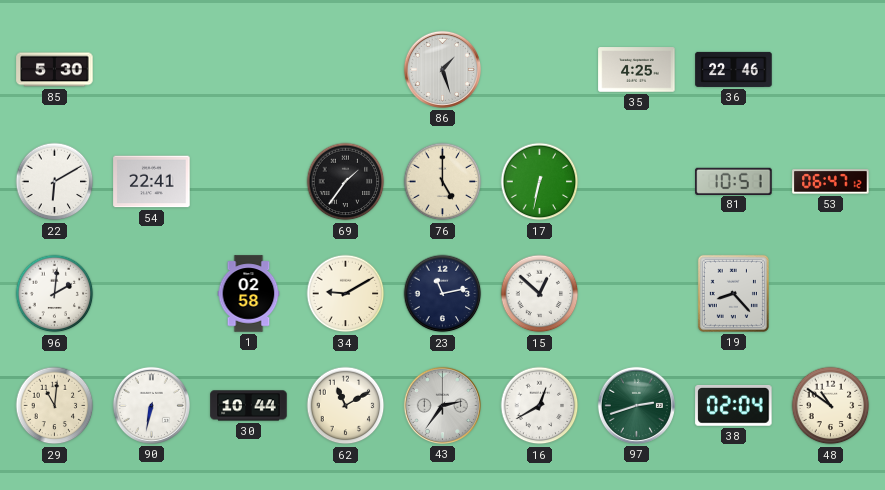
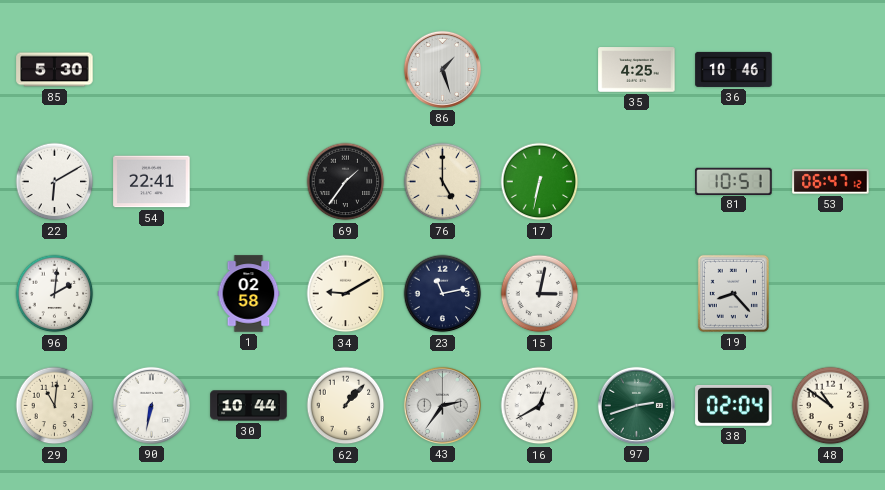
36: 22:46 -> 10:46 (734, 69)
15: 12:52 -> 3:02 (540, 294)
62: 11:10 -> 1:07 (346, 406)
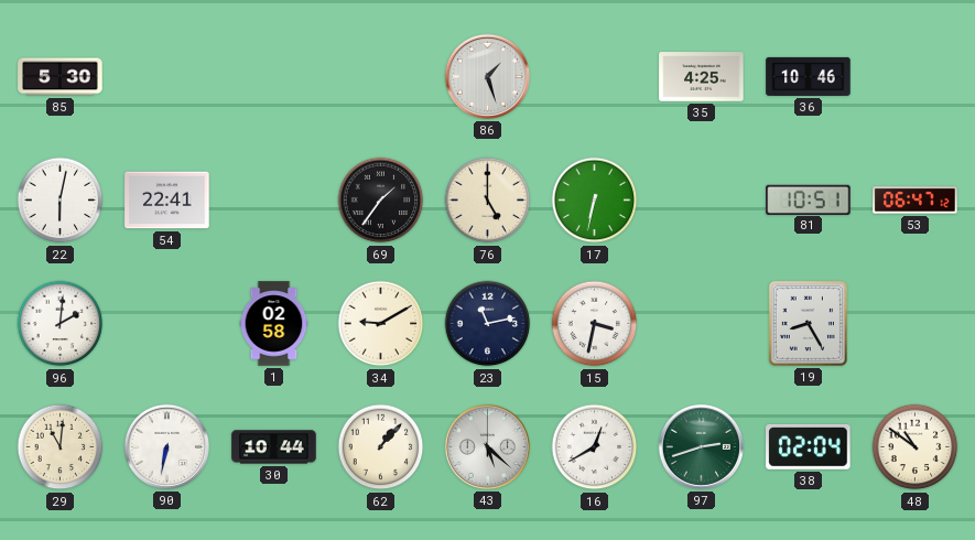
22: 6:10 -> 6:02 (61, 201)
15: 3:02 -> 3:32 (595, 324)
19: 8:23 -> 8:25 (808, 323)
43: 2:36 -> 5:22 (487, 446)
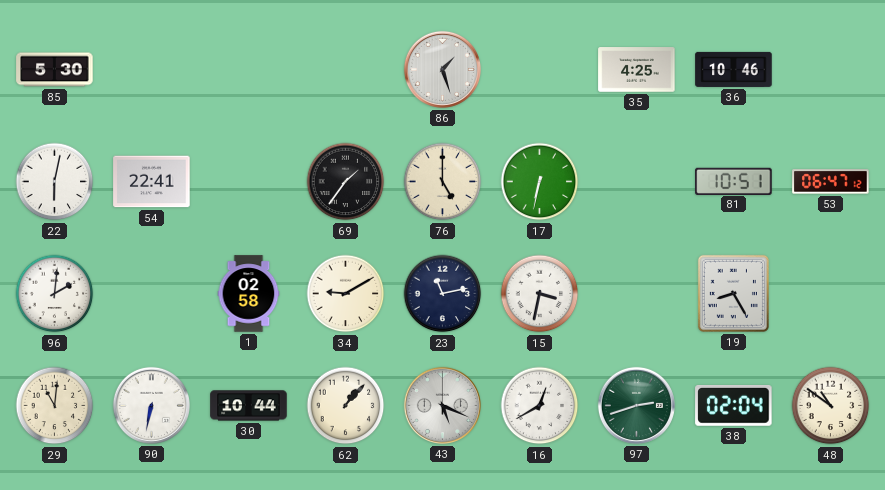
43: 5:22 -> 5:19 (442, 405)
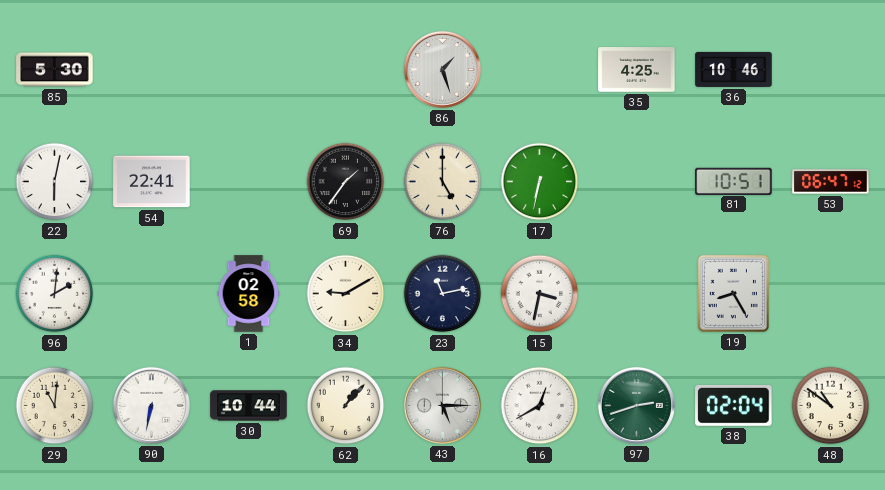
43: 5:19 -> 5:15 (442, 405)
